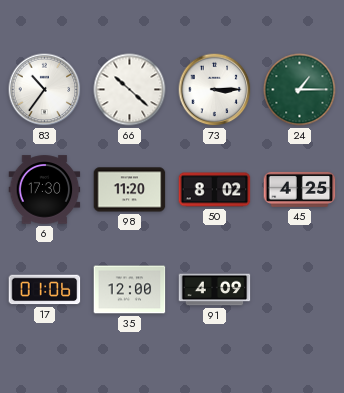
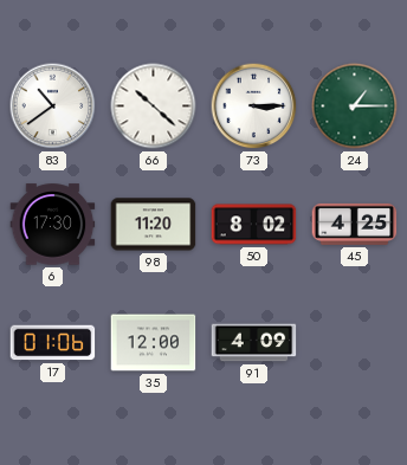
83: 10:36 -> 10:39 (53, 106)
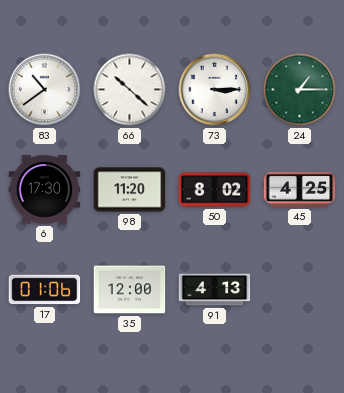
91: 4:09 -> 4:13 (215, 290)
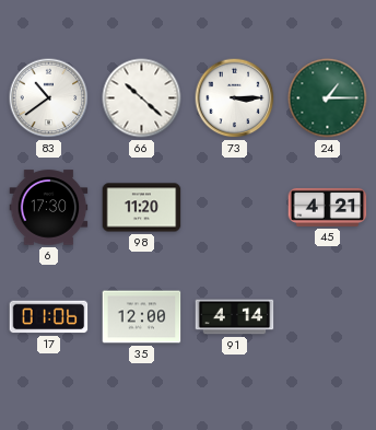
50: 8:02 -> none (215, 190)
45: 4:25 -> 4:21 (328, 207)
91: 4:13 -> 4:14 (235, 317)
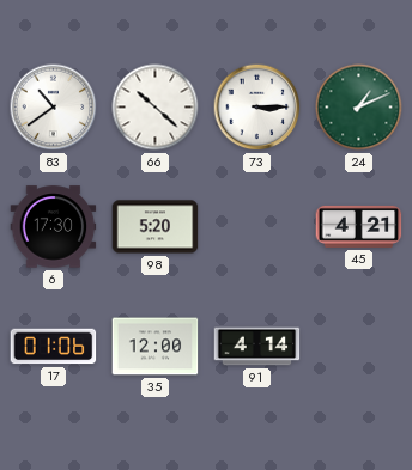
24: 1:15 -> 1:11 (359, 108)
98: 11:20 -> 5:20 (156, 227)
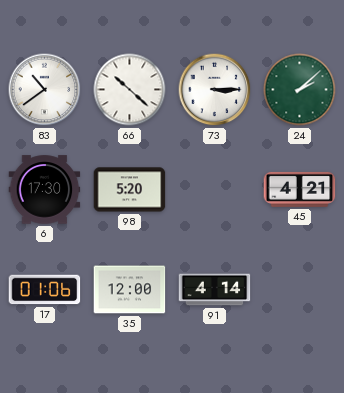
24: 1:11 -> 2:08 (300, 90)
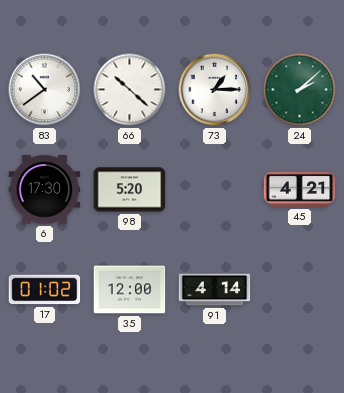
73: 3:15 -> 1:15 (215, 90)
17: 01:06 -> 01:02 (45, 290)
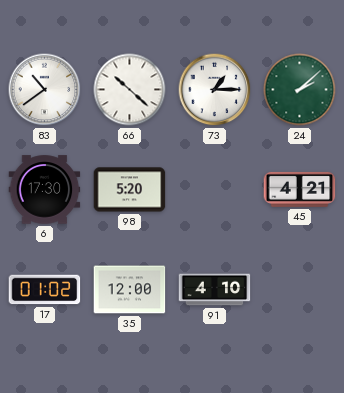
91: 4:14 -> 4:10 (215, 290)
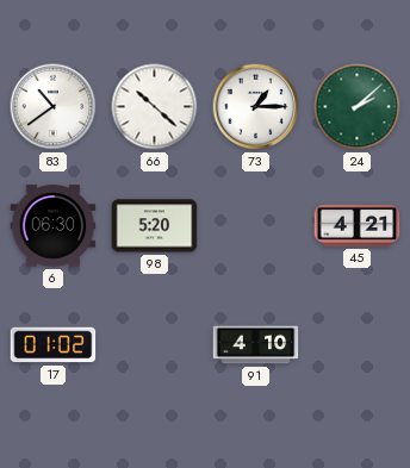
6: 17:30 -> 06:30 (54, 226)
35: 12:00 -> none (130, 290)
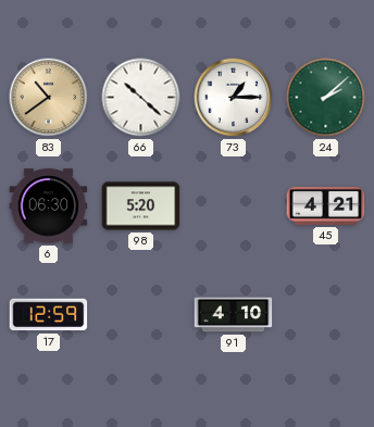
83 dial: white -> champagne (49, 98)
17: 01:02 -> 12:59 (49, 315)
